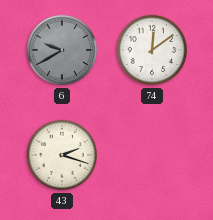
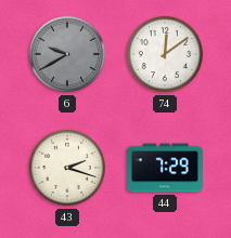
44: none -> 7:29 (166, 168)
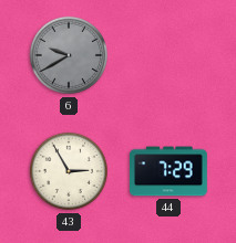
74: 12:09 -> none (165, 54)
43: 2:18 -> 2:55 (69, 171)
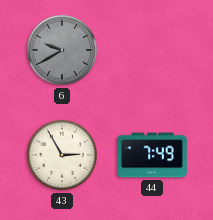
44: 7:29 -> 7:49 (153, 155)
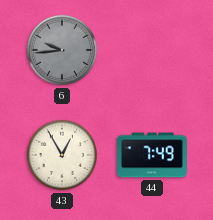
6: 9:40 -> 9:44 (62, 50)
43: 2:55 -> 12:55 (62, 155)
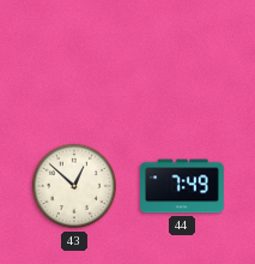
6: 9:44 -> none (62, 50)
43: 12:55 -> 12:52 (74, 186)
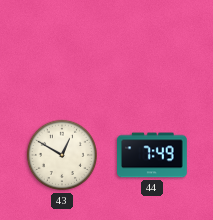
43: 12:52 -> 12:50 (62, 155)
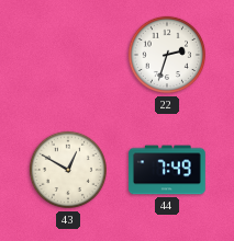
22: none -> 2:33 (167, 55)
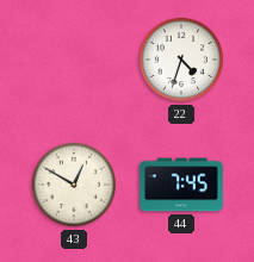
22: 2:33 -> 4:33 (181, 60)
44: 7:49 -> 7:45 (182, 185)
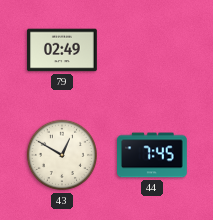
79: none -> 02:49 (63, 50)
22: 4:33 -> none (181, 60)
